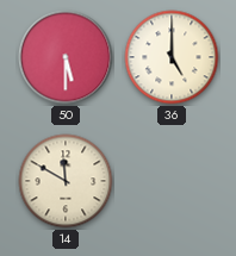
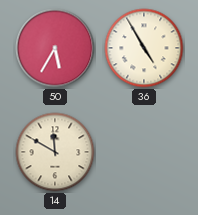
50: 5:30 -> 5:35 (55, 48)
36: 5:00 -> 4:55 (144, 48)
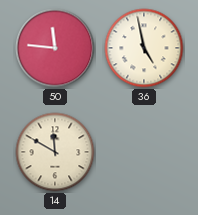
50: 5:35 -> 11:46 (55, 48)
36: 4:55 -> 4:58 (144, 48)
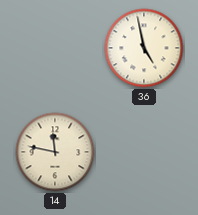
50: 11:46 -> none (55, 48)
14: 11:50 -> 11:47 (55, 152)
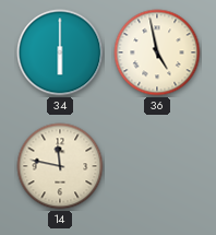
34: none -> 6:00 (60, 52)
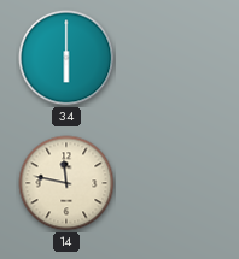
36: 4:58 -> none (157, 52)
